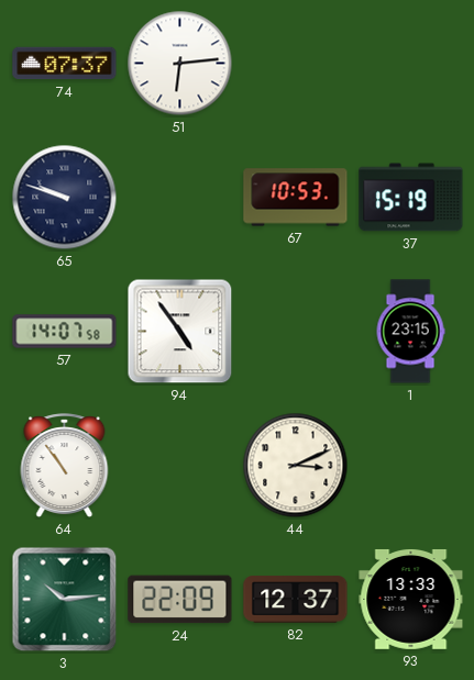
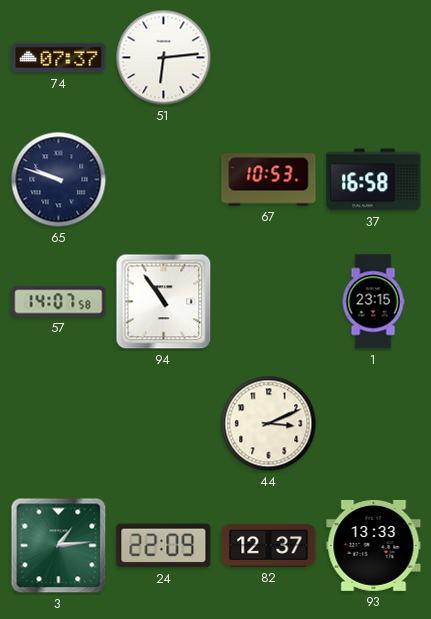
37: 15:19 -> 16:58 (374, 180)
94: 4:54 -> 10:54 (164, 302)
64: 10:54 -> none (65, 466)
3: 10:14 -> 1:14 (59, 546)
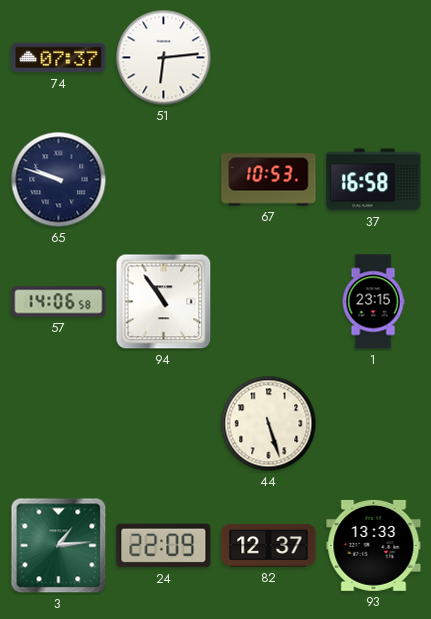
57: 14:07 -> 14:06 (59, 302)
44: 3:11 -> 5:27 (269, 424)
